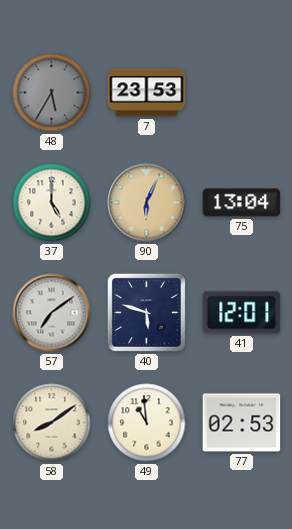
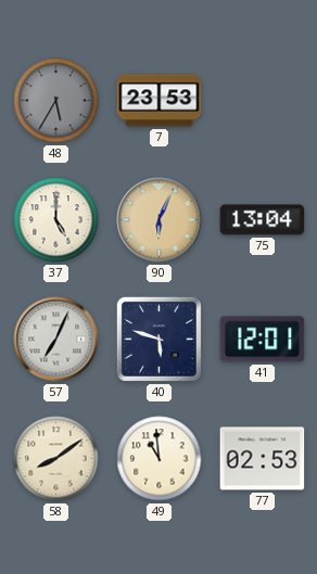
57: 7:09 -> 7:04 (56, 340)
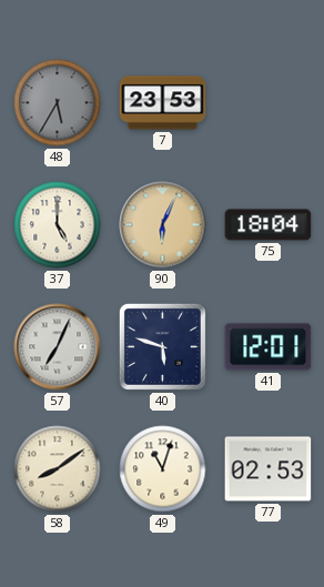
75: 13:04 -> 18:04 (269, 225)
49: 10:59 -> 11:03 (163, 469)
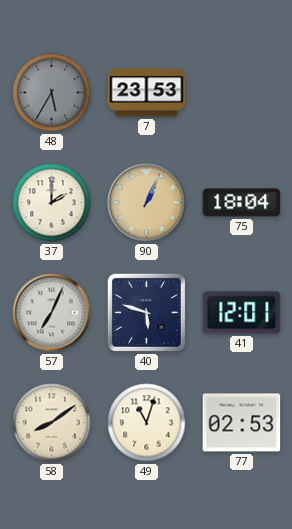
37: 5:00 -> 2:00 (52, 203)
90: 6:04 -> 1:04 (147, 203)
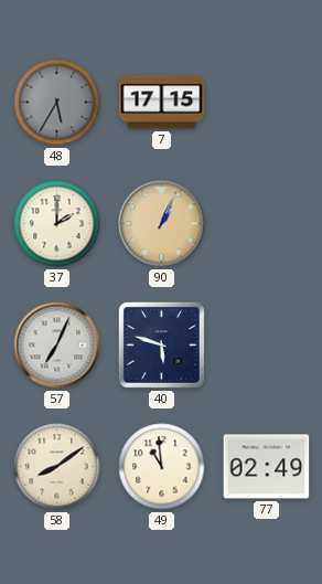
7: 23:53 -> 17:15 (162, 103)
75: 18:04 -> none (242, 203)
41: 12:01 -> none (242, 313)
49: 11:03 -> 10:59 (162, 467)
77: 02:53 -> 02:49 (267, 467)
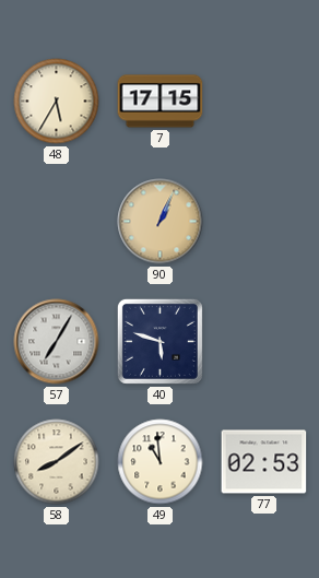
48 dial: grey -> cream (57, 102)
37: 2:00 -> none (57, 224)
57: 7:04 -> 7:05 (57, 342)
77: 02:49 -> 02:53 (264, 462)
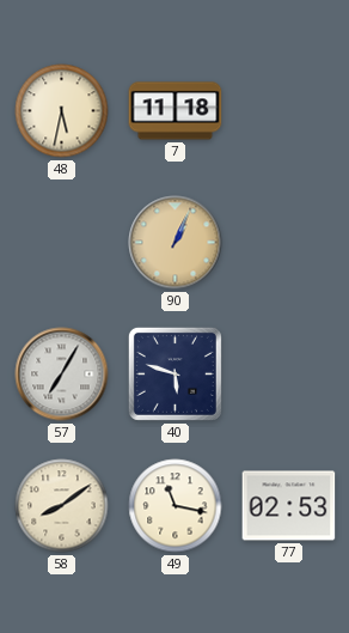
48: 5:35 -> 5:32 (62, 111)
7: 17:15 -> 11:18 (176, 111)
49: 10:59 -> 11:17 (176, 506)
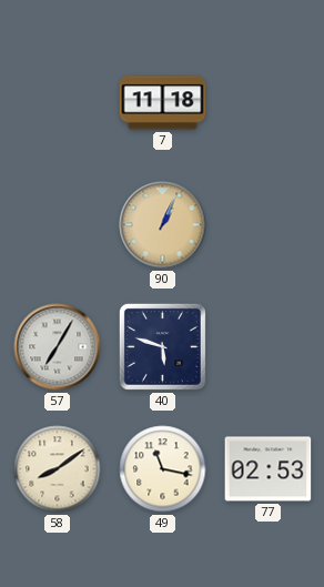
48: 5:32 -> none (62, 111)
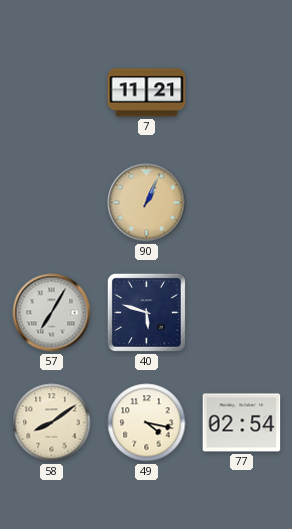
7: 11:18 -> 11:21 (147, 93)
49: 11:17 -> 4:17 (147, 423)
77: 02:53 -> 02:54 (242, 423)
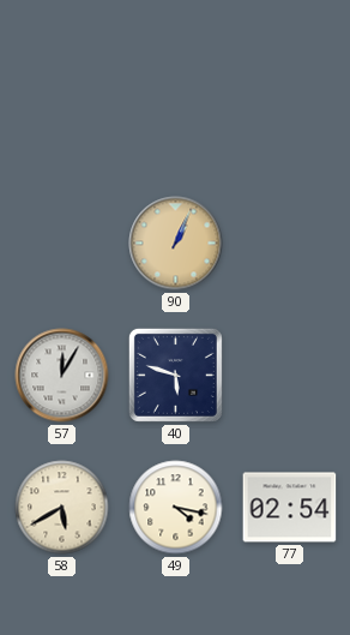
7: 11:21 -> none (147, 93)
57: 7:05 -> 12:05 (62, 376)
58: 8:09 -> 5:40 (62, 508)
